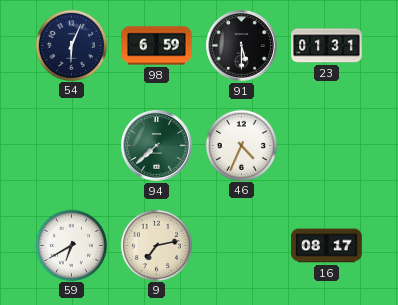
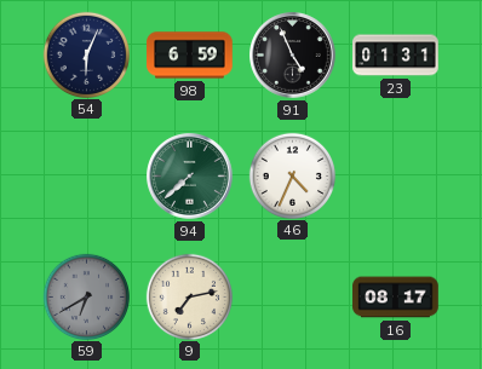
91: 5:30 -> 4:56 (293, 56)
59 dial: white -> grey (86, 296)
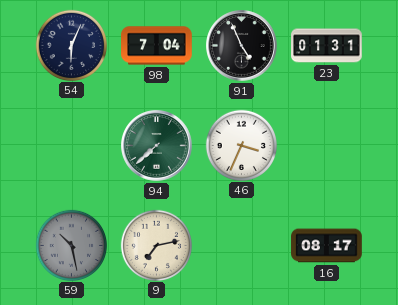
98: 6:59 -> 7:04 (157, 46)
46: 4:34 -> 3:34 (241, 145)
59: 6:40 -> 10:28 (71, 245)
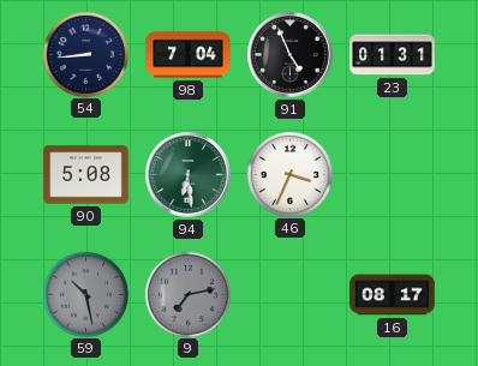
54: 6:04 -> 8:44 (85, 54)
90: none -> 5:08 (86, 175)
94: 7:38 -> 6:29 (189, 175)
9 dial: cream -> grey (187, 294)
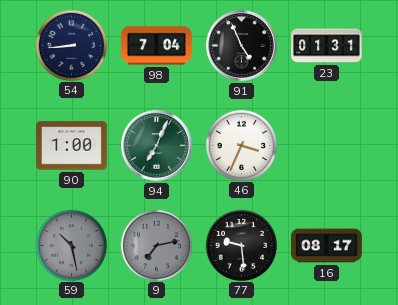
90: 5:08 -> 1:00 (72, 146)
94: 6:29 -> 7:04 (157, 146)
77: none -> 9:29 (241, 245)
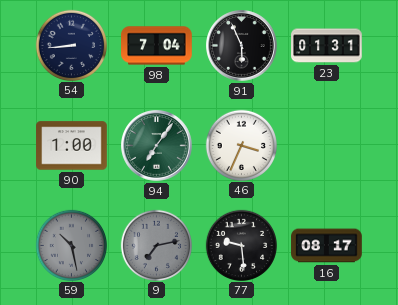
91: 4:56 -> 5:56 (242, 46)
94: 7:04 -> 7:06 (157, 146)
